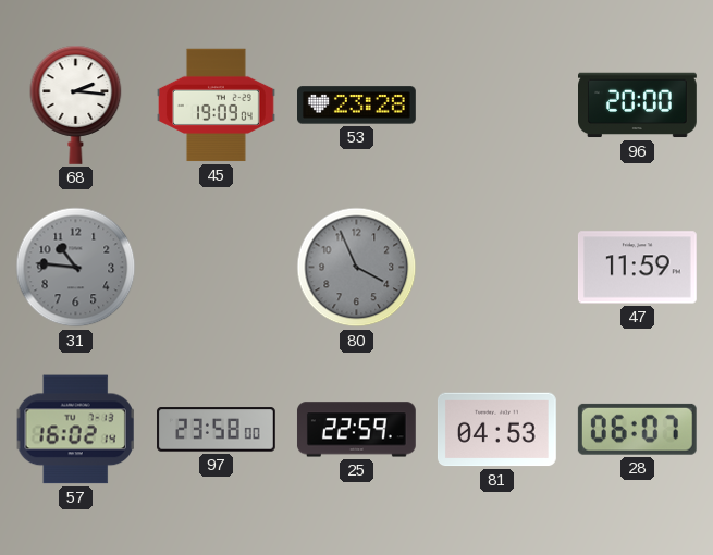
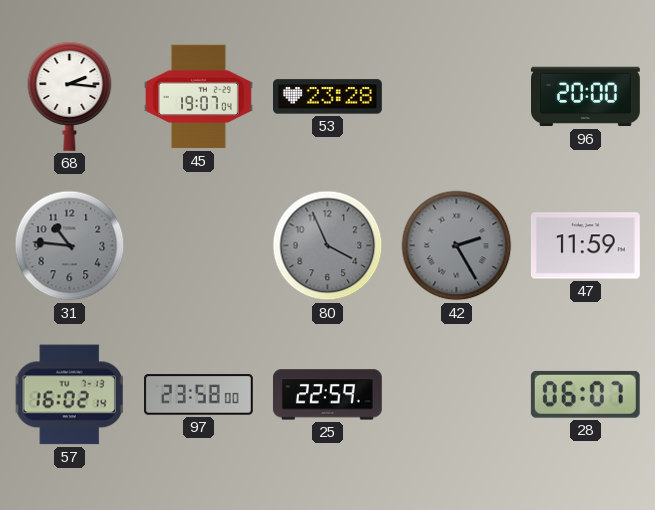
45: 19:09 -> 19:07 (199, 97)
42: none -> 2:25 (457, 246)
81: 04:53 -> none (496, 430)
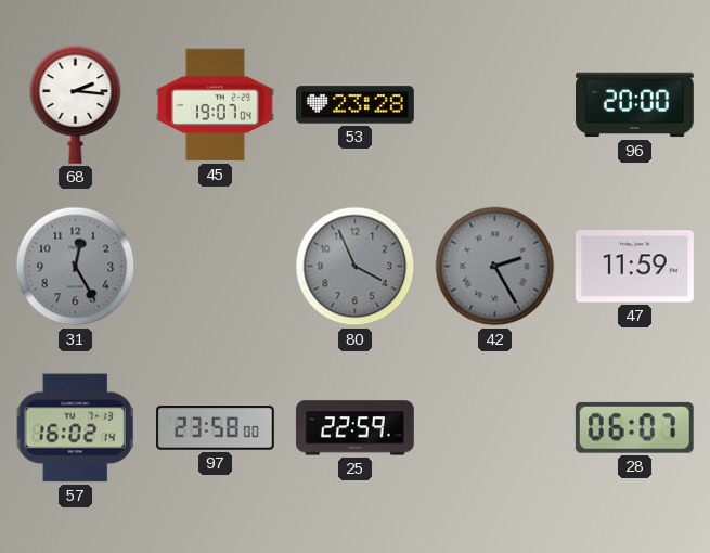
31: 10:46 -> 12:25 (76, 267)
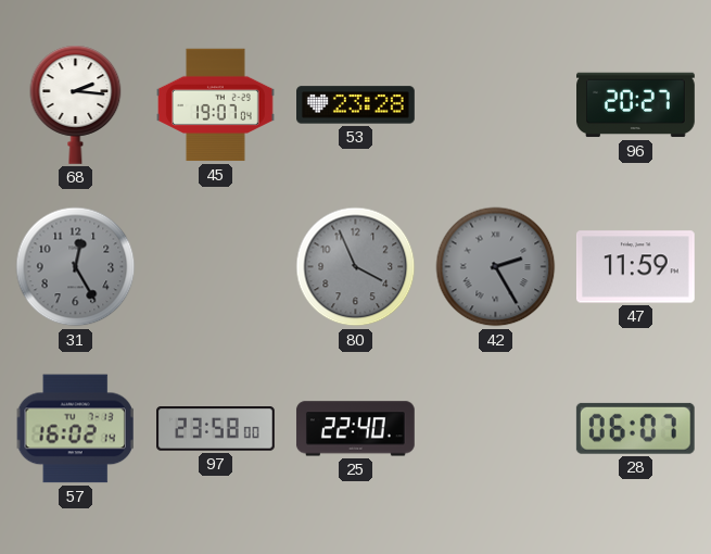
96: 20:00 -> 20:27 (636, 105)
25: 22:59 -> 22:40 (355, 429)
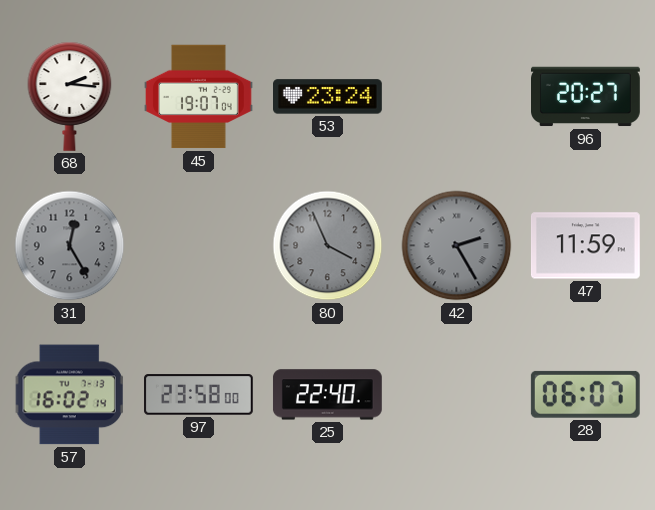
53: 23:28 -> 23:24 (328, 97)
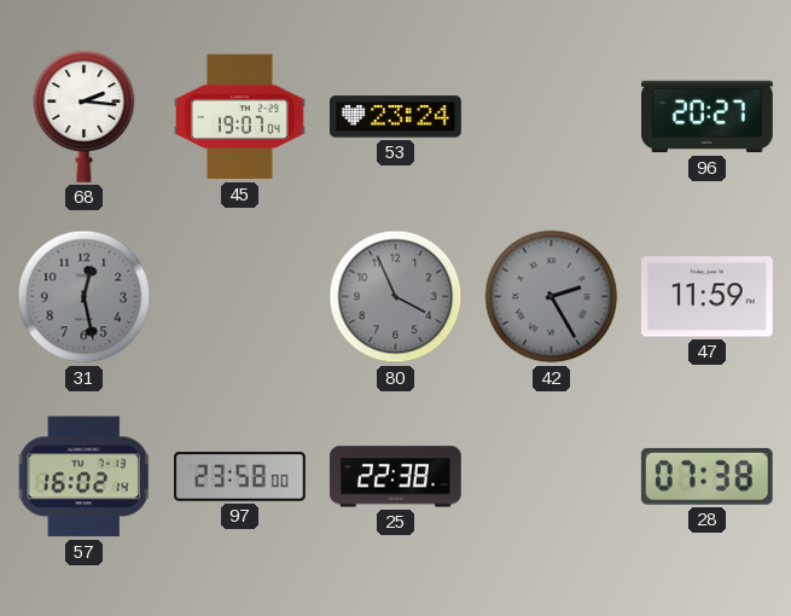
31: 12:25 -> 12:28 (85, 297)
25: 22:40 -> 22:38 (395, 477)
28: 06:07 -> 07:38 (706, 476)
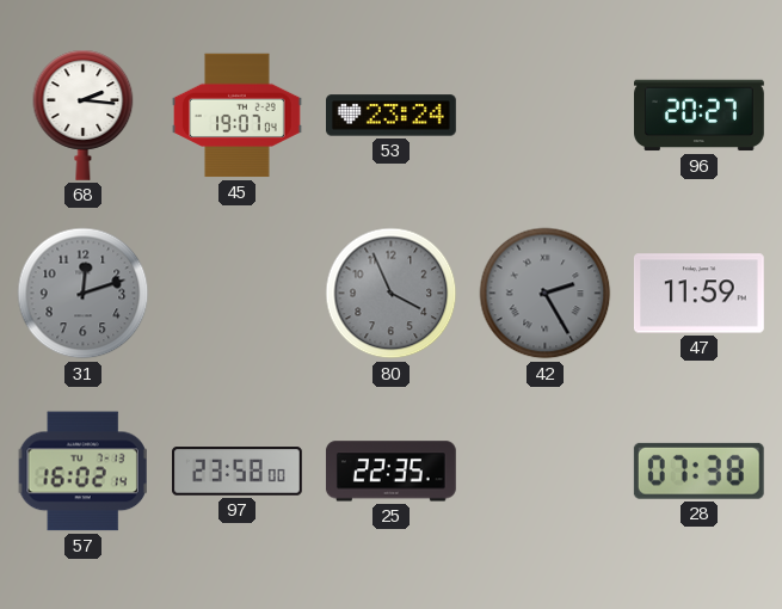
31: 12:28 -> 12:12 (84, 294)
25: 22:38 -> 22:35 (390, 472)
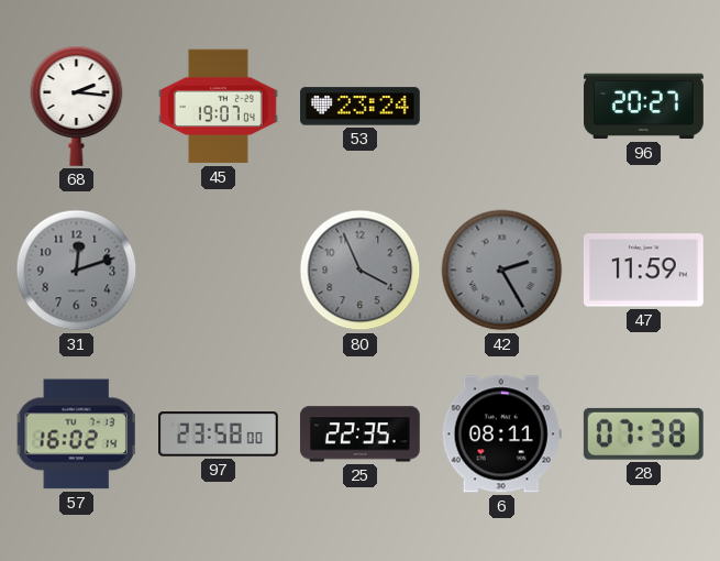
6: none -> 08:11 (501, 435)
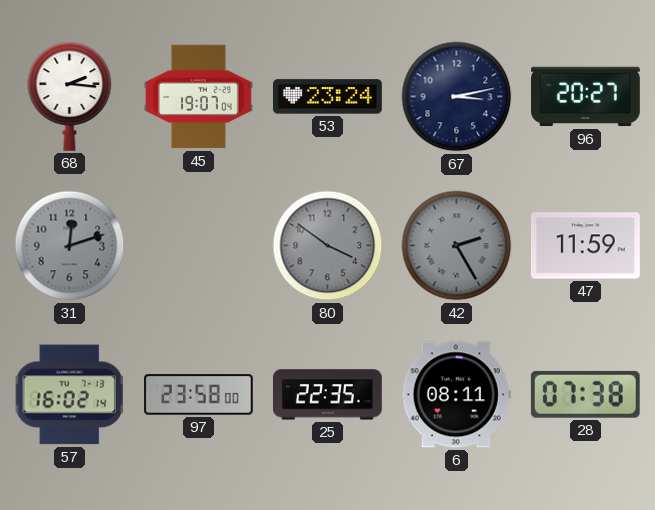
67: none -> 3:13 (457, 97)
80: 3:56 -> 3:51 (328, 246)
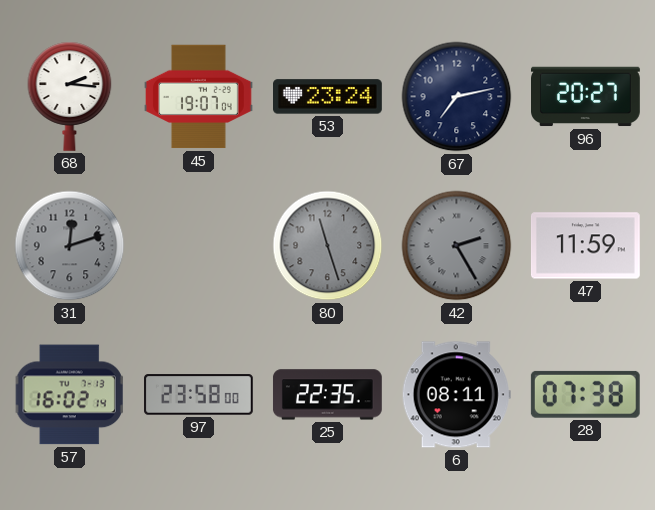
67: 3:13 -> 7:13 (457, 97)
80: 3:51 -> 11:27 (328, 246)
